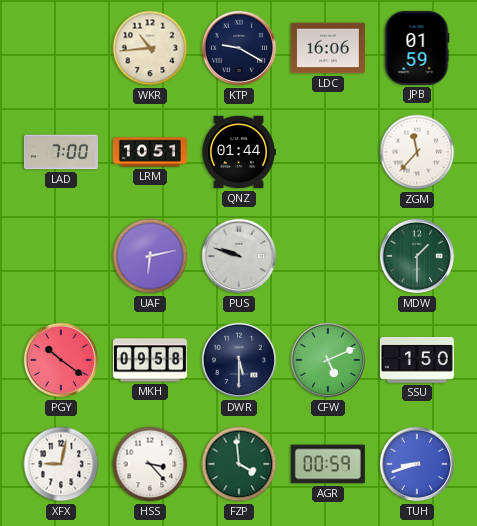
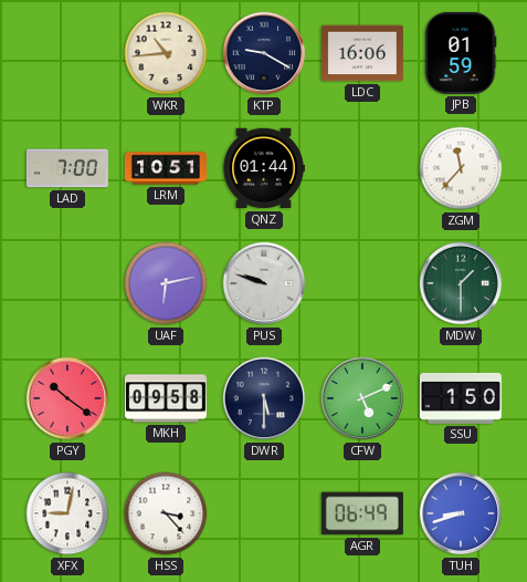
FZP: 3:59 -> none (239, 464)
AGR: 00:59 -> 06:49 (362, 513)
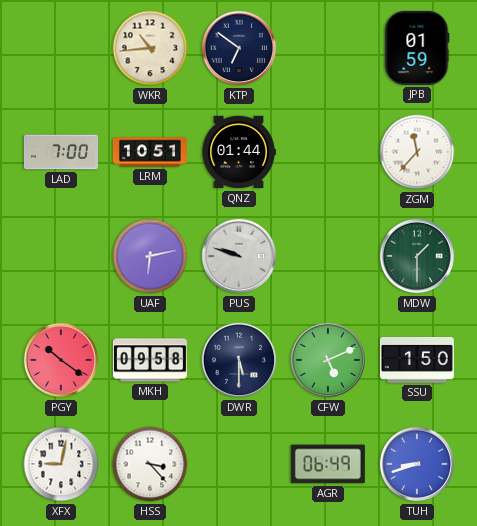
KTP: 9:20 -> 6:51 (239, 48)
LDC: 16:06 -> none (362, 53)
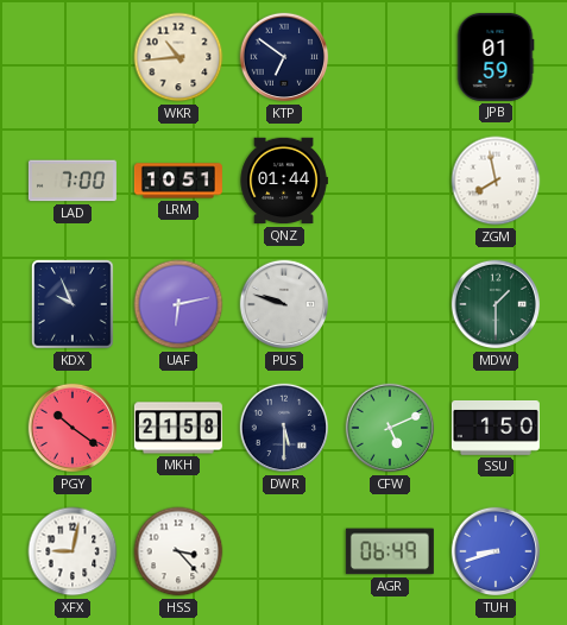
ZGM: 11:37 -> 7:58 (496, 181)
KDX: none -> 9:56 (74, 304)
MKH: 09:58 -> 21:58 (178, 428)
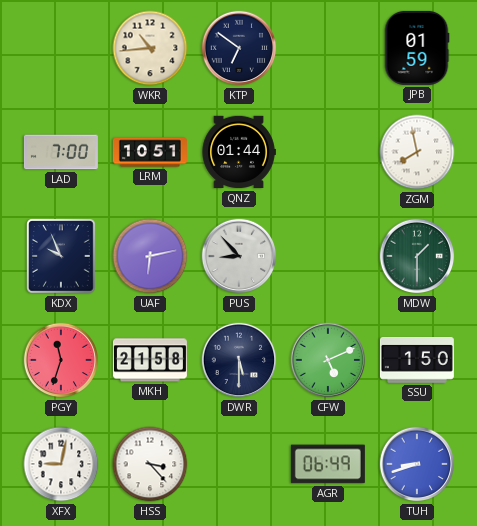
PUS: 9:48 -> 8:53 (239, 256)
PGY: 10:21 -> 11:33 (61, 360)
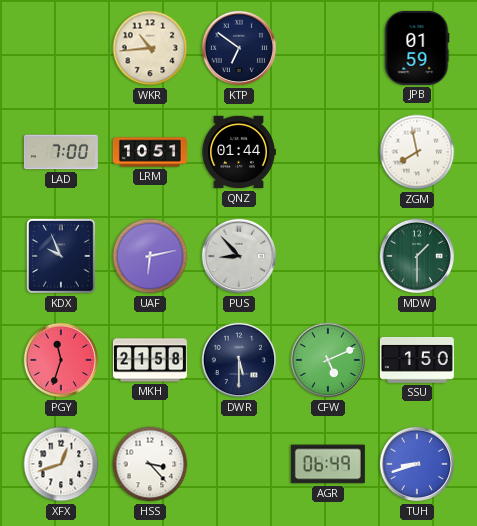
XFX: 9:02 -> 12:42 (61, 464)
